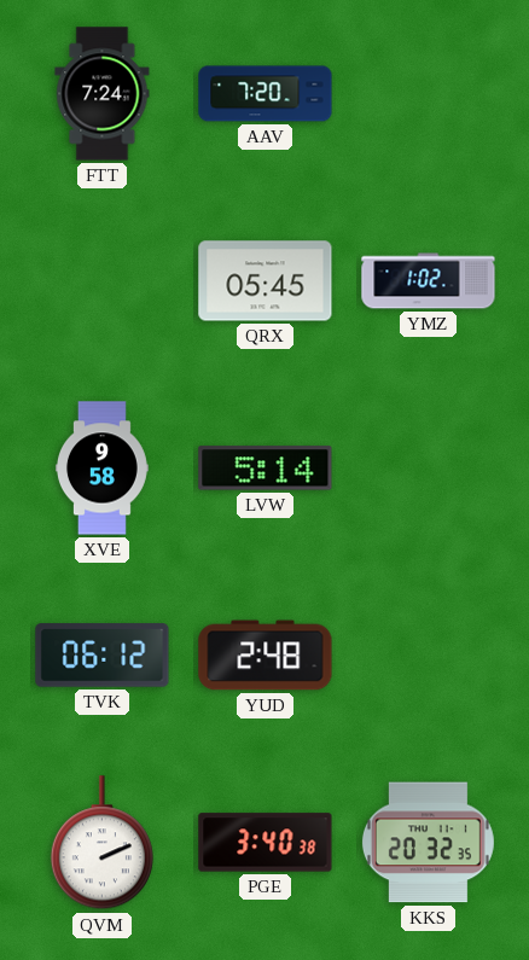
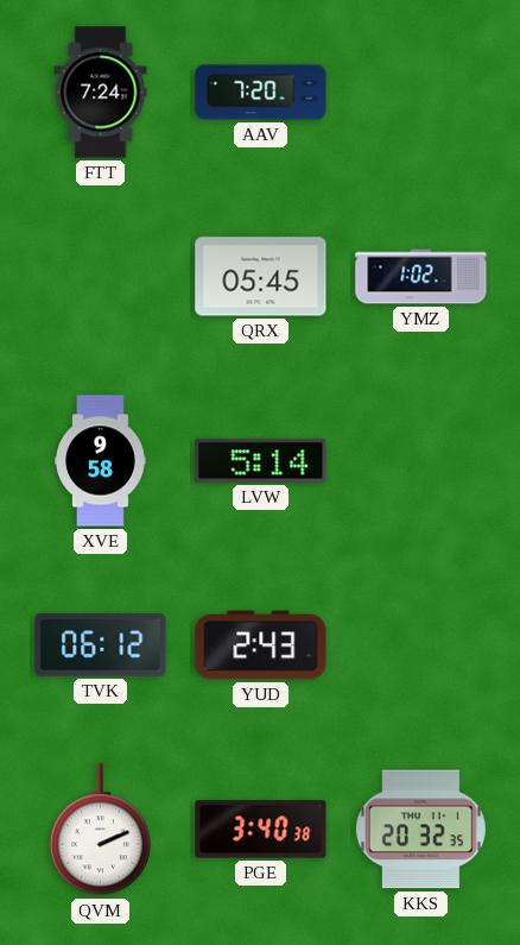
YUD: 2:48 -> 2:43 (261, 645)
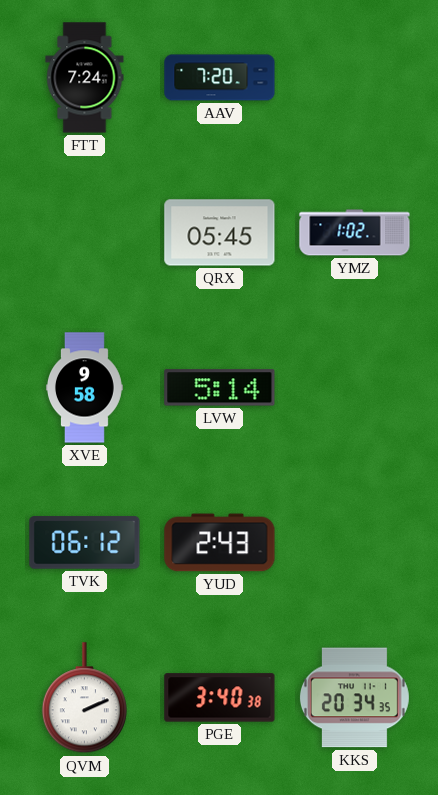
KKS: 20:32 -> 20:34 (354, 698)
